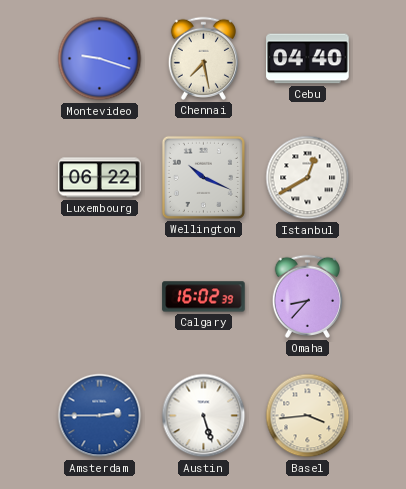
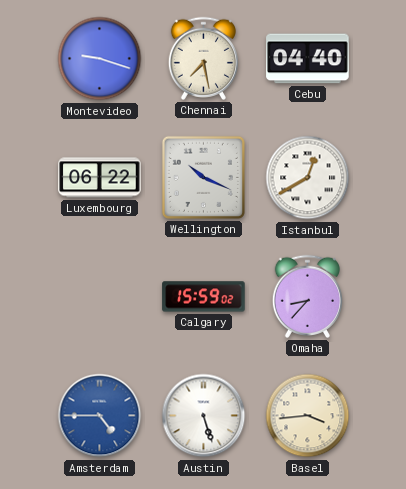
Calgary: 16:02 -> 15:59 (204, 297)
Amsterdam: 2:45 -> 4:45 (100, 416)
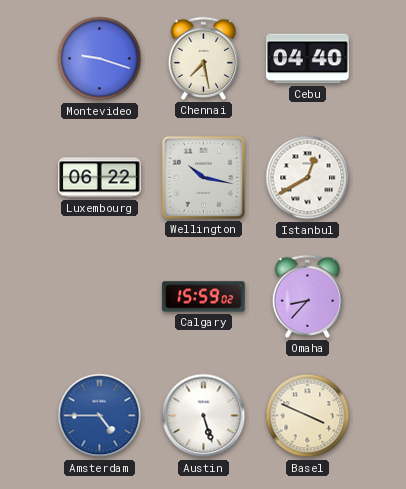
Wellington: 10:19 -> 10:17 (203, 177)
Basel: 3:44 -> 3:49 (308, 416)
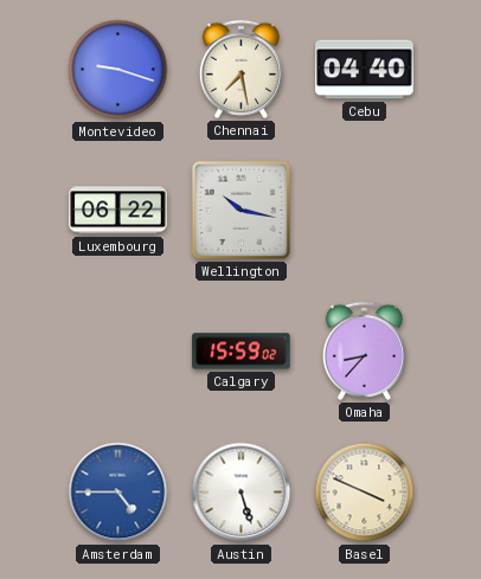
Istanbul: 12:40 -> none (308, 178)
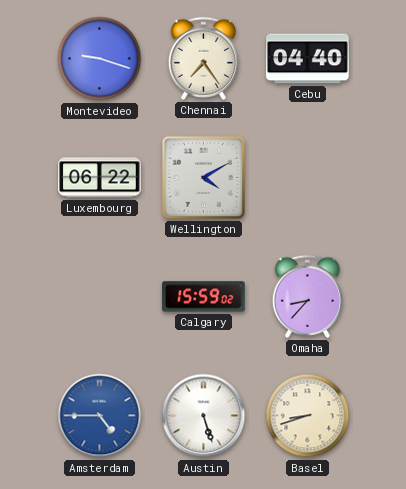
Chennai: 7:28 -> 7:24 (203, 58)
Wellington: 10:17 -> 4:10 (203, 177)
Basel: 3:49 -> 8:42 (308, 416)
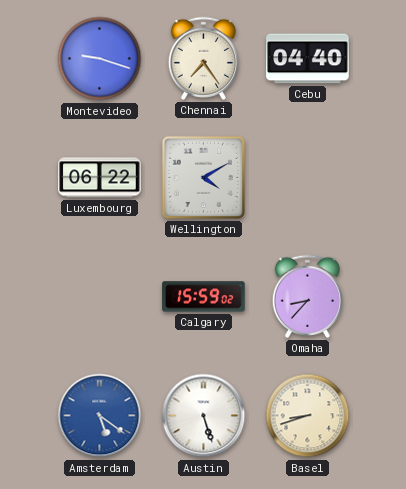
Amsterdam: 4:45 -> 5:21 (100, 416)
